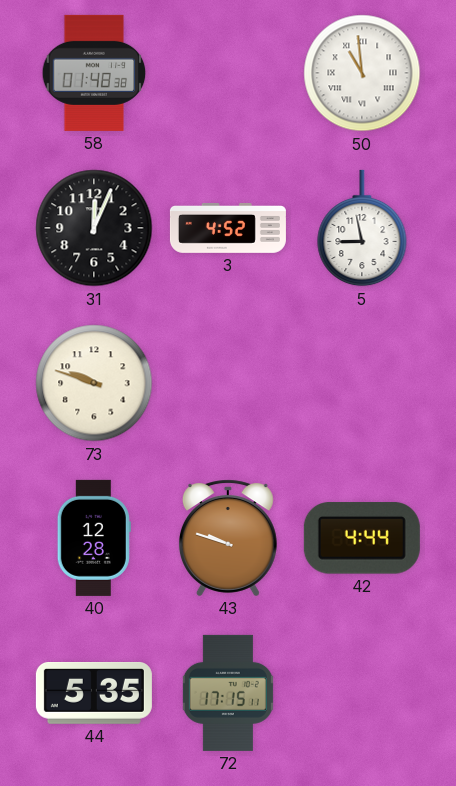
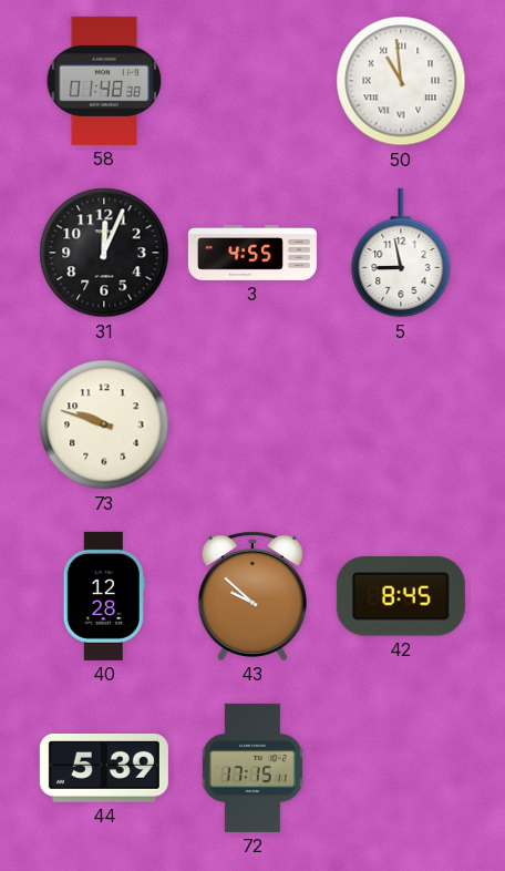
3: 4:52 -> 4:55 (252, 254)
43: 9:48 -> 9:52 (252, 596)
42: 4:44 -> 8:45 (401, 596)
44: 5:35 -> 5:39 (104, 769)
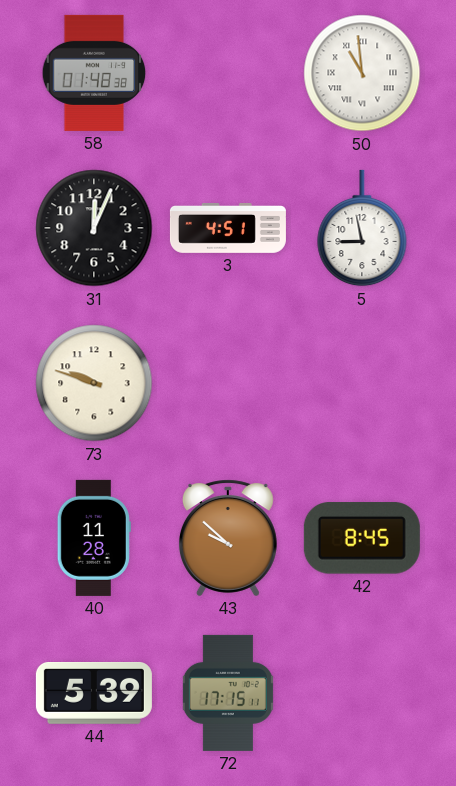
3: 4:55 -> 4:51 (228, 229)
40: 12:28 -> 11:28 (94, 538)
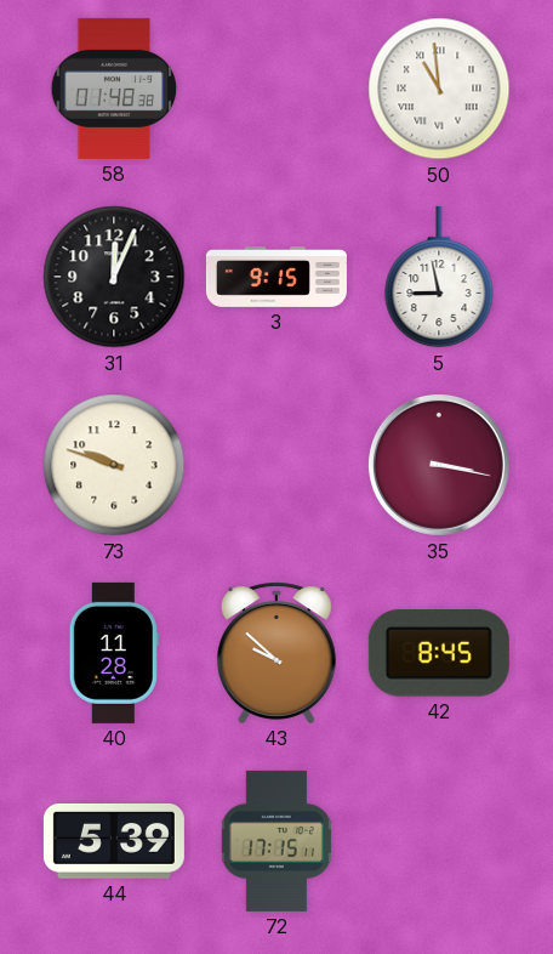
3: 4:51 -> 9:15 (276, 278)
35: none -> 3:17 (439, 465)
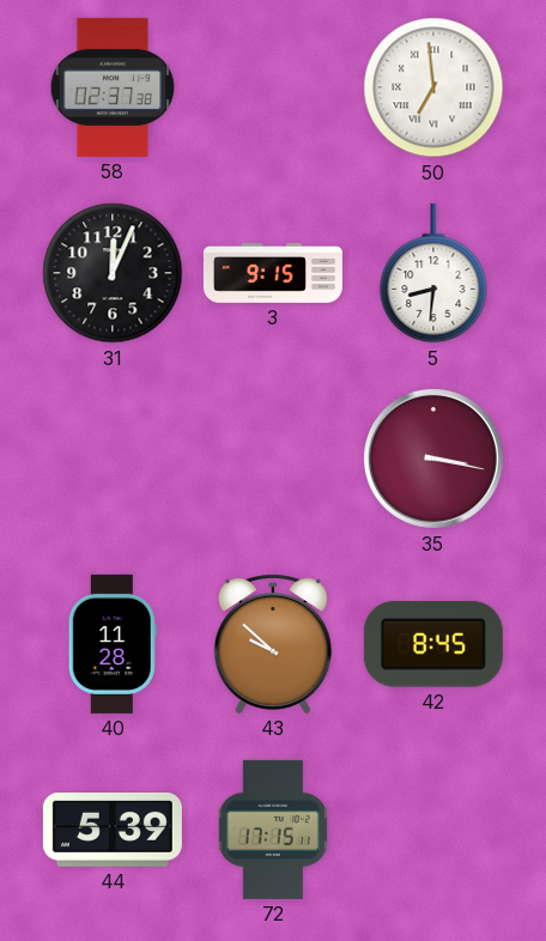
58: 01:48 -> 02:37 (113, 87)
50: 10:59 -> 6:59 (433, 87)
5: 8:58 -> 8:31 (433, 273)
73: 9:48 -> none (114, 465)
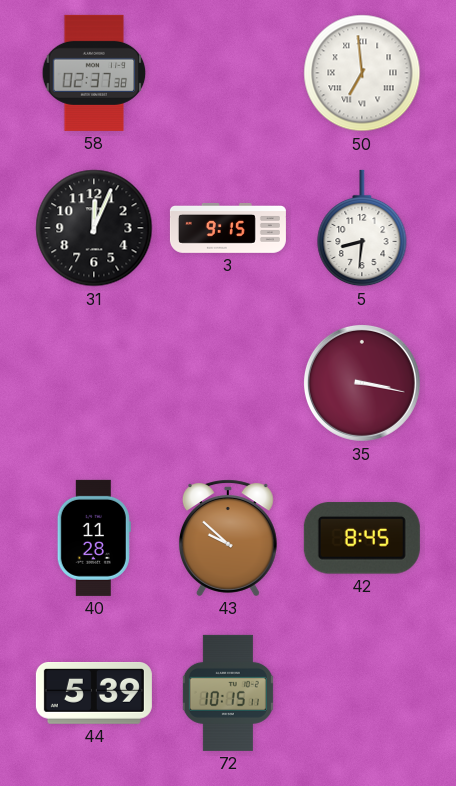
72: 17:15 -> 10:15 (228, 693)
